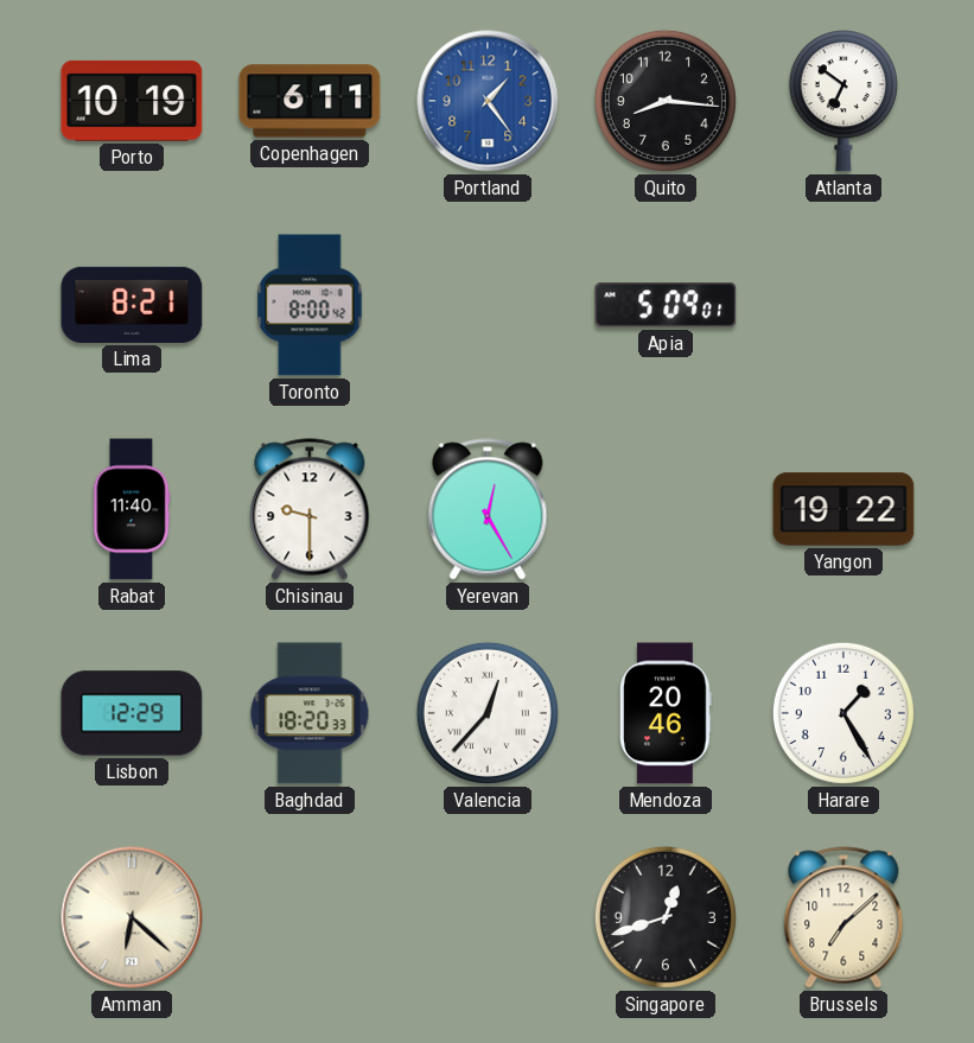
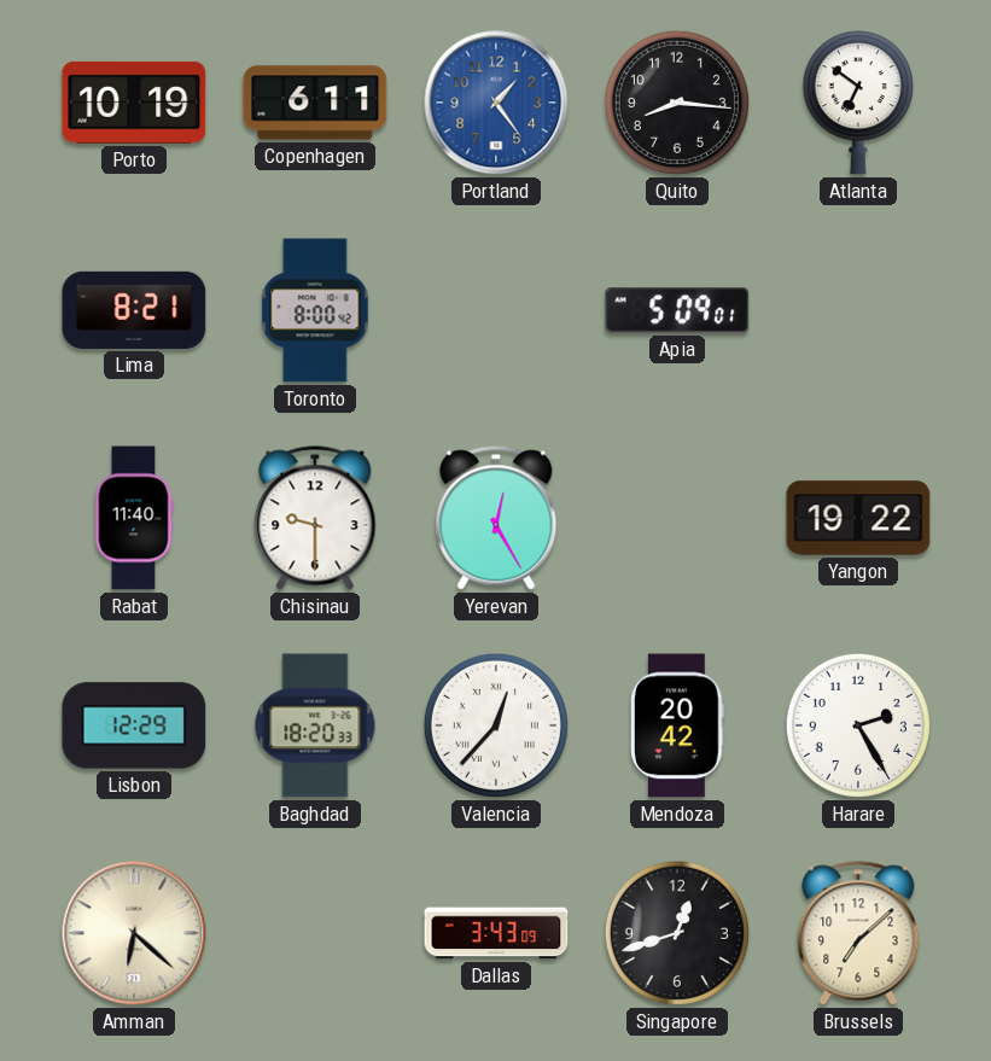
Mendoza: 20:46 -> 20:42 (677, 725)
Harare: 1:25 -> 2:25 (858, 725)
Dallas: none -> 3:43 (496, 933)
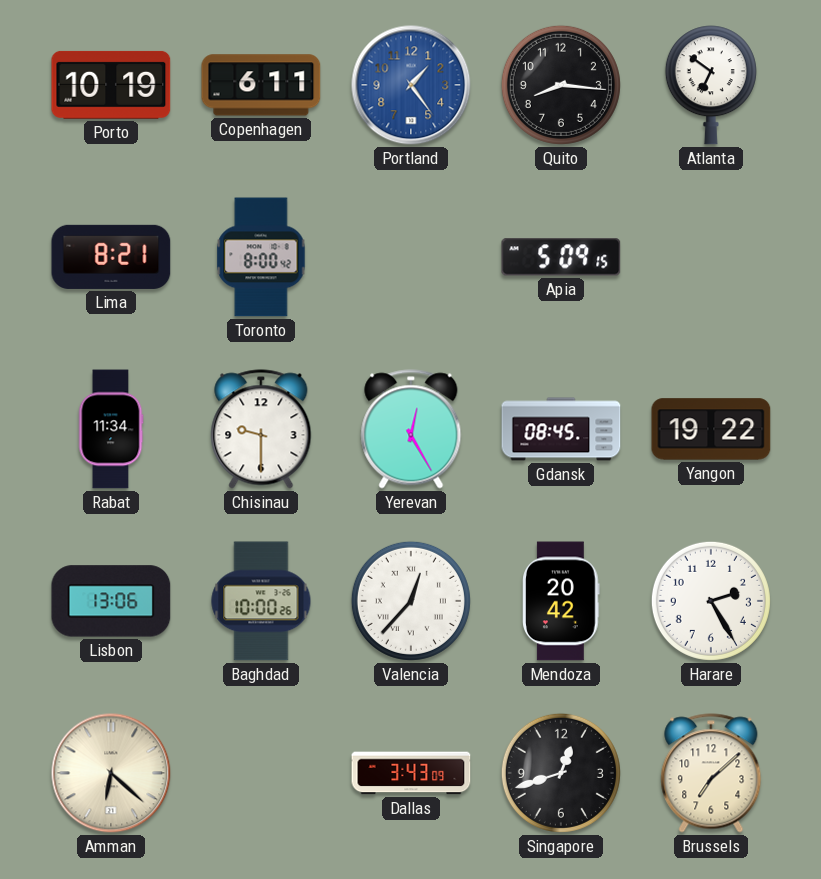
Apia: 5:09:01 -> 5:09:15 (561, 257)
Rabat: 11:40 -> 11:34 (111, 429)
Gdansk: none -> 08:45 (561, 429)
Lisbon: 12:29 -> 13:06 (111, 601)
Baghdad: 18:20 -> 10:00 (261, 601)
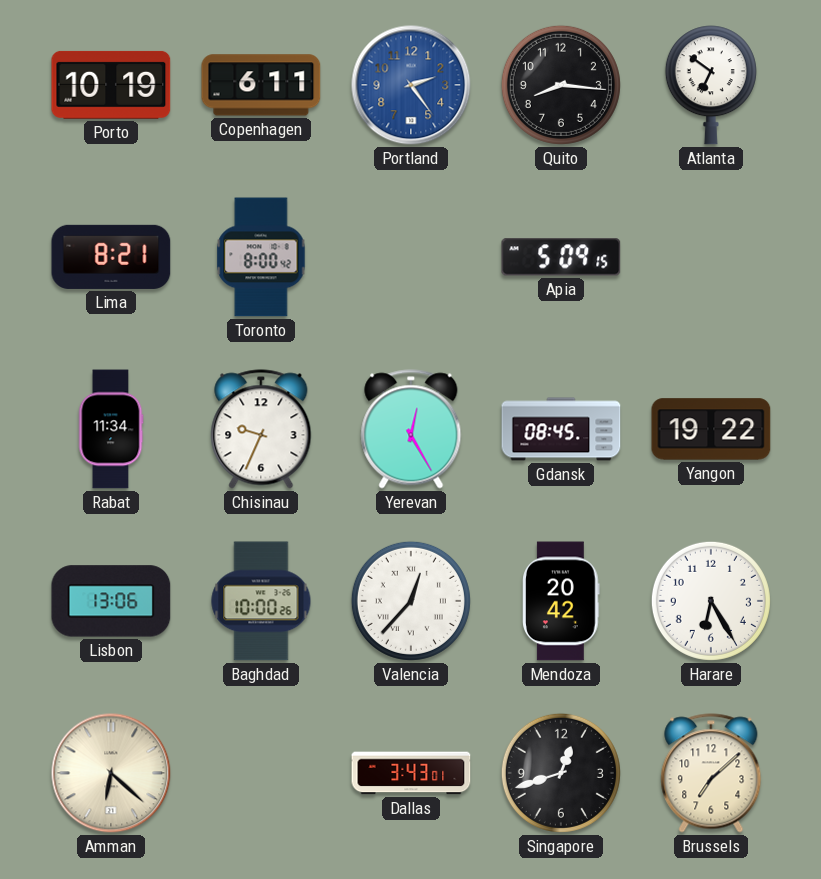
Portland: 1:24 -> 2:24 (411, 85)
Chisinau: 9:30 -> 9:34 (261, 429)
Harare: 2:25 -> 6:25 (711, 601)
Dallas: 3:43:09 -> 3:43:01 (411, 773)
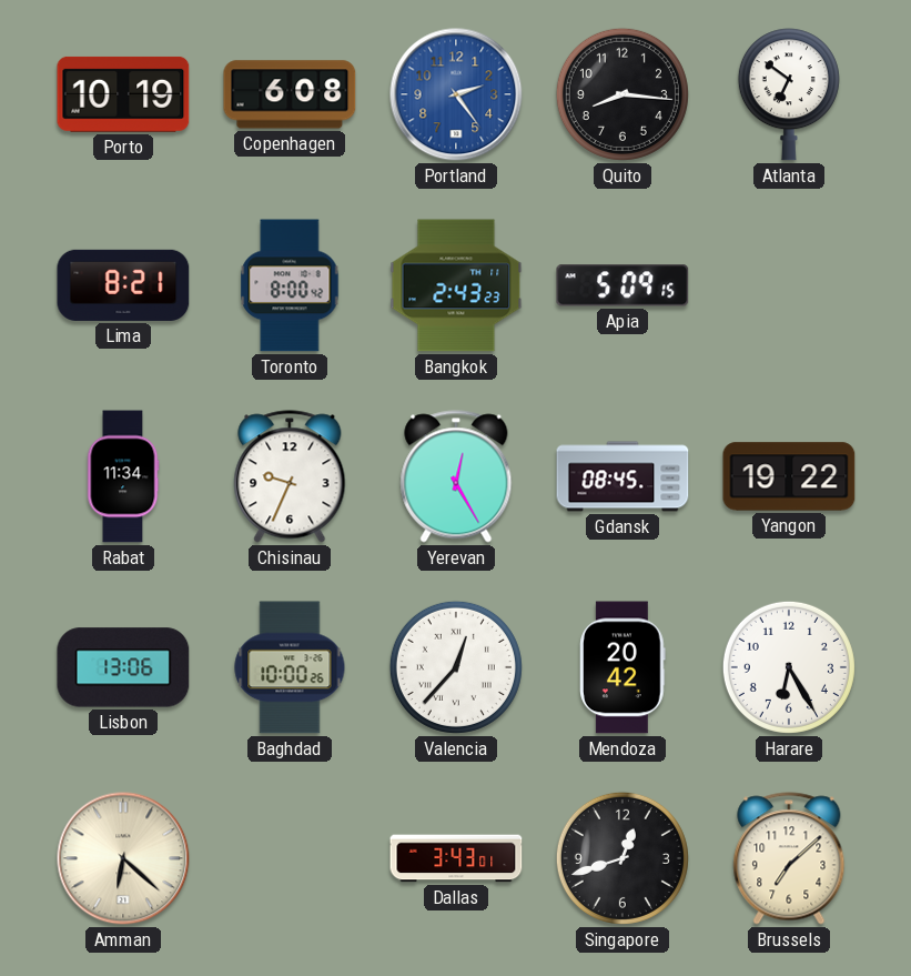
Copenhagen: 6:11 -> 6:08 (290, 94)
Bangkok: none -> 2:43 (456, 285)
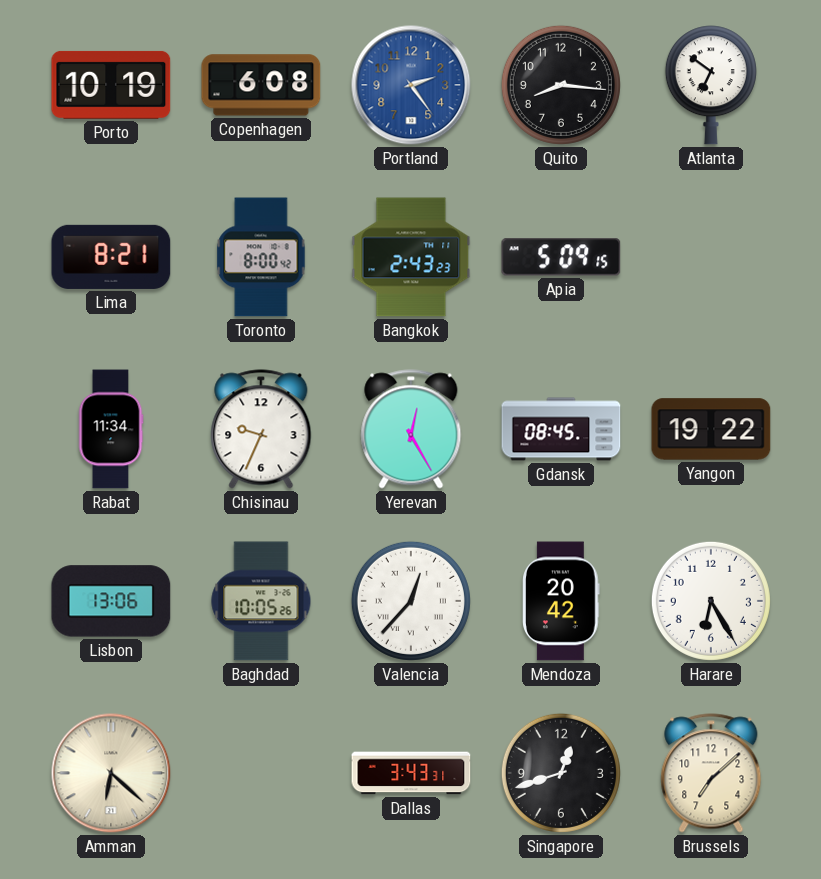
Baghdad: 10:00 -> 10:05 (261, 601)
Dallas: 3:43:01 -> 3:43:31 (411, 773)
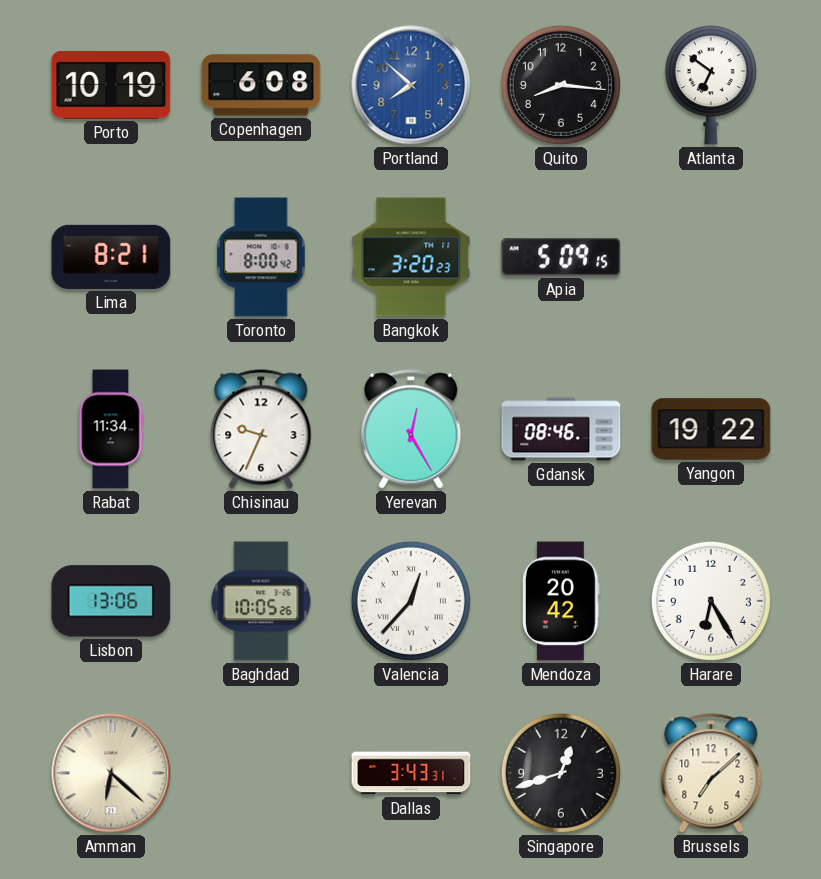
Portland: 2:24 -> 7:52 (411, 85)
Bangkok: 2:43 -> 3:20 (411, 257)
Gdansk: 08:45 -> 08:46 (561, 429)
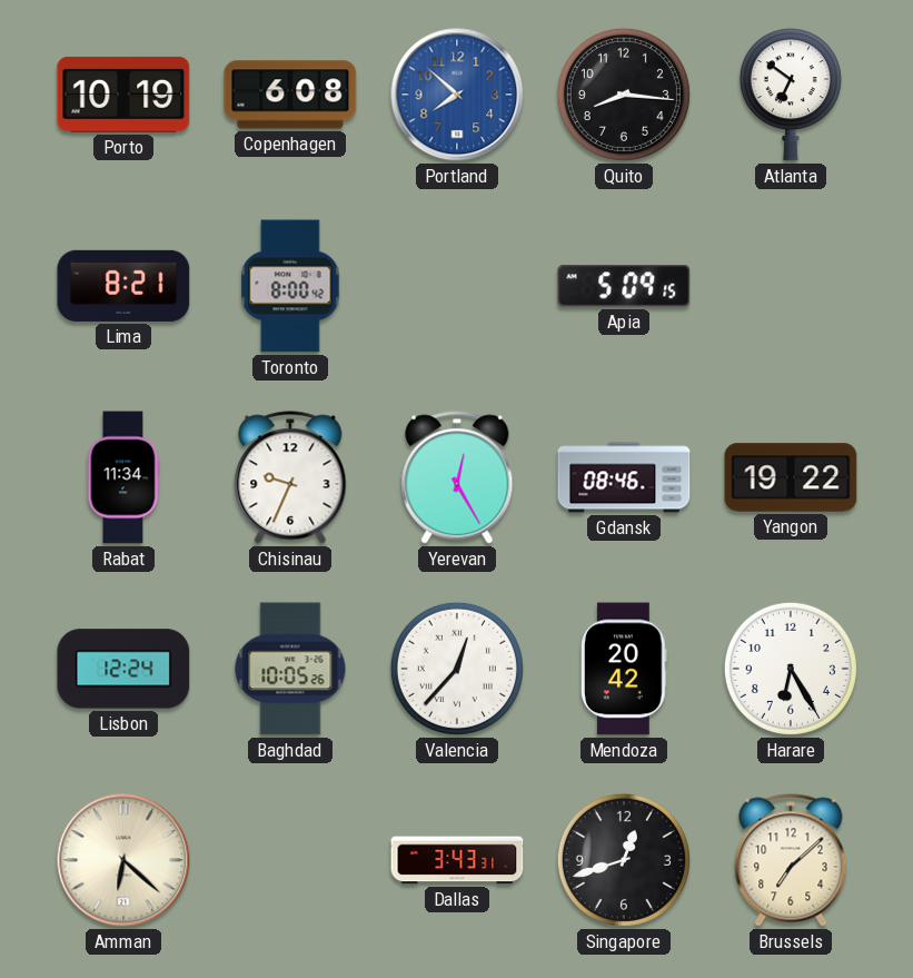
Bangkok: 3:20 -> none (411, 257)
Lisbon: 13:06 -> 12:24 (123, 669)
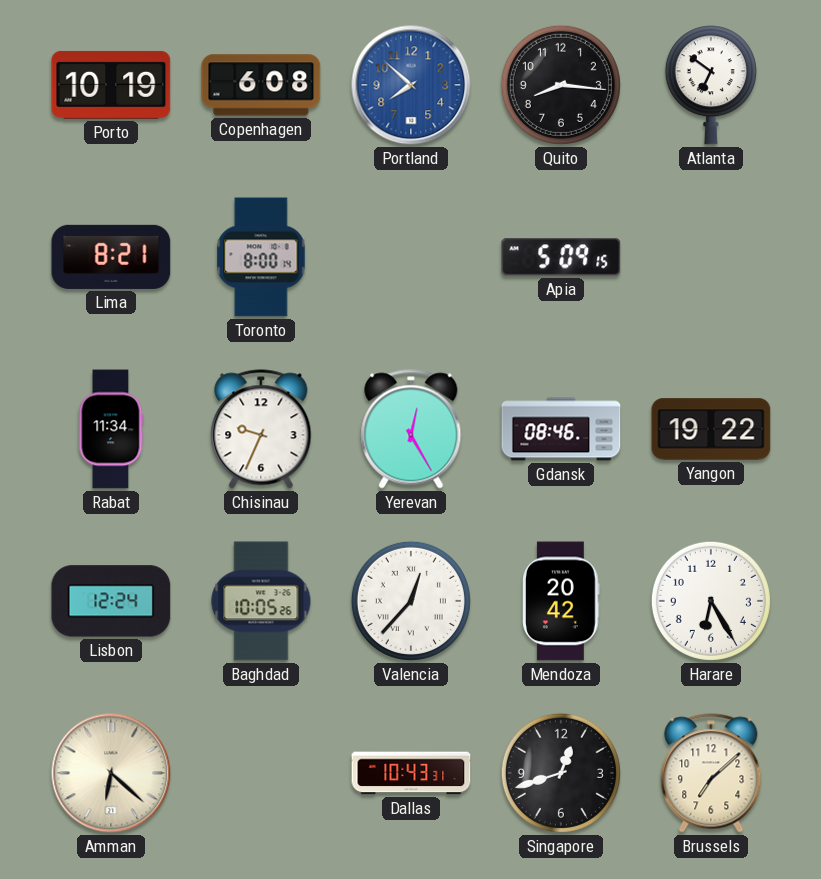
Toronto: 8:00:42 -> 8:00:14 (261, 257)
Dallas: 3:43 -> 10:43 (411, 773)
